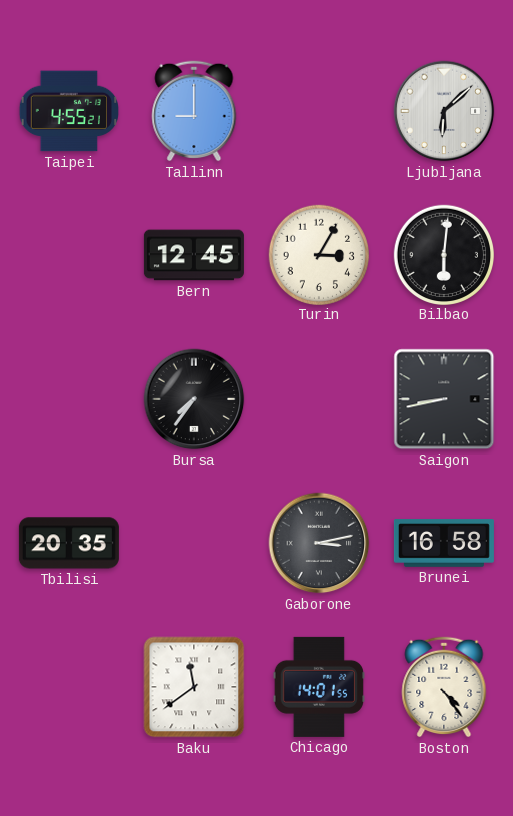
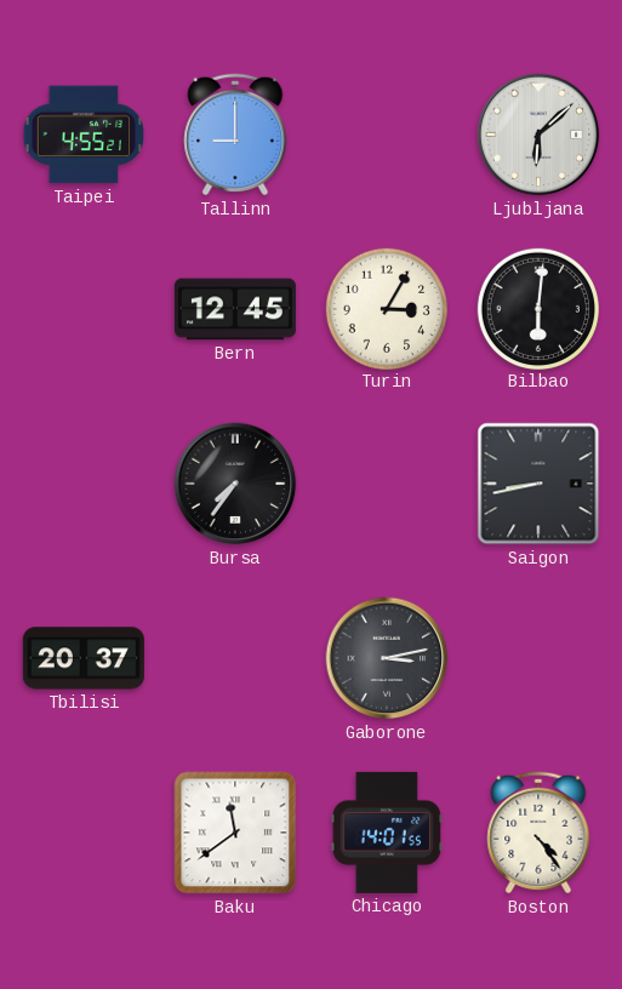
Tbilisi: 20:35 -> 20:37 (84, 658)
Brunei: 16:58 -> none (444, 543)
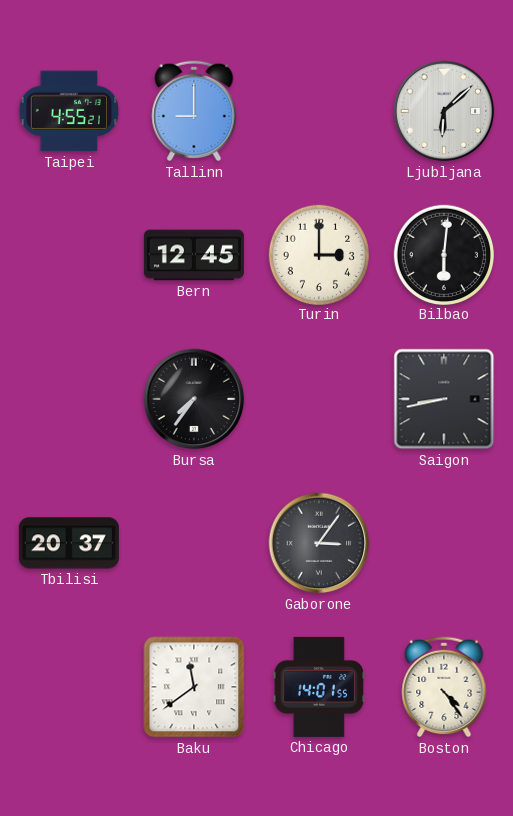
Turin: 3:05 -> 3:00 (318, 254)
Gaborone: 3:13 -> 3:06 (319, 543)
